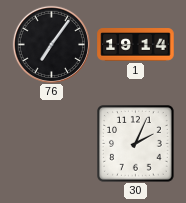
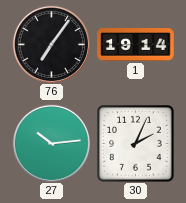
27: none -> 10:14 (51, 143)
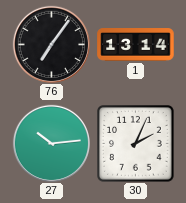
1: 19:14 -> 13:14 (136, 45)
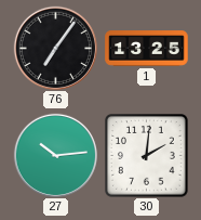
1: 13:14 -> 13:25 (147, 49)
30: 2:04 -> 2:01 (147, 156)
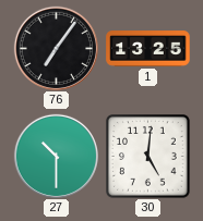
27: 10:14 -> 10:30 (56, 156)
30: 2:01 -> 5:01 (148, 157)
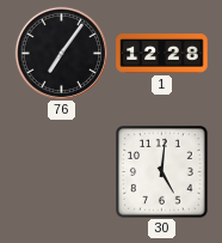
1: 13:25 -> 12:28 (162, 54)
27: 10:30 -> none (56, 156)
